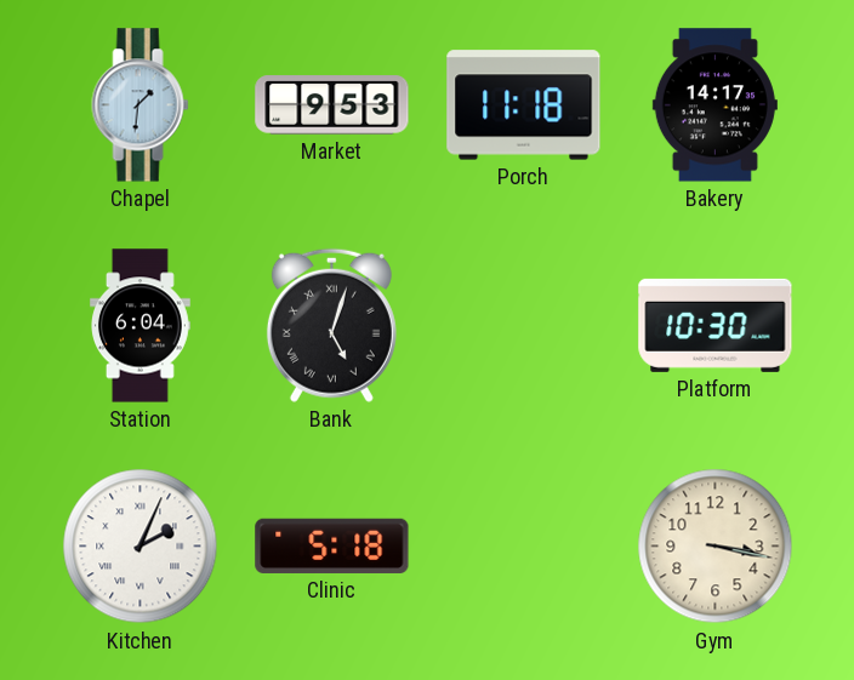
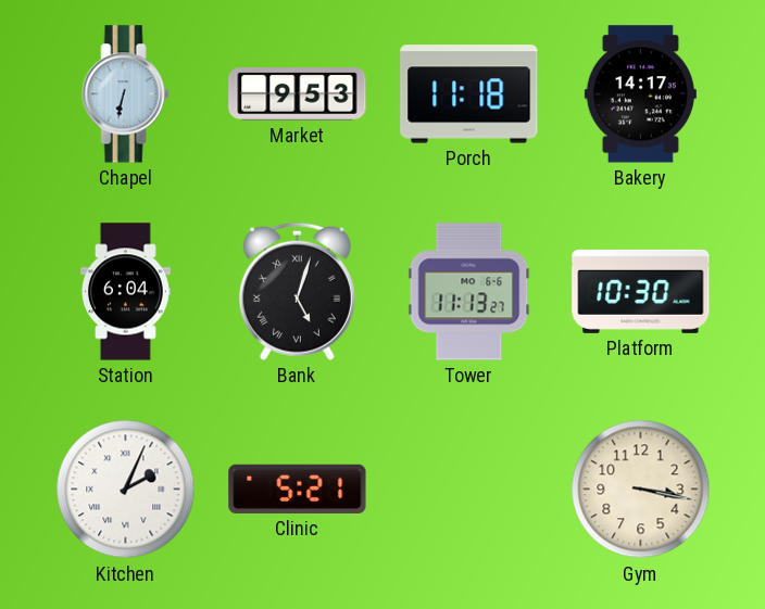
Chapel: 1:31 -> 6:32 (126, 94)
Tower: none -> 11:13 (469, 292)
Clinic: 5:18 -> 5:21 (298, 489)
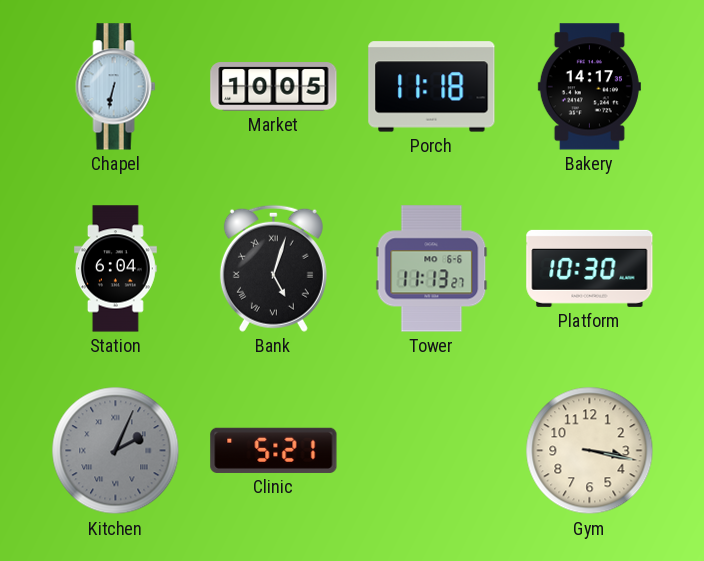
Market: 9:53 -> 10:05 (274, 87)
Kitchen dial: white -> grey (116, 451)
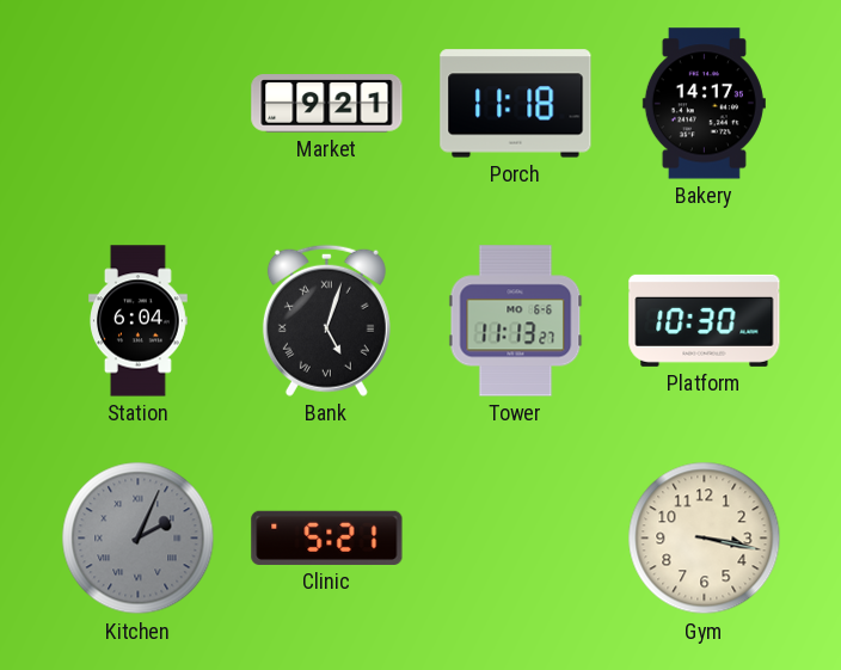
Chapel: 6:32 -> none (116, 87)
Market: 10:05 -> 9:21 (327, 104)
